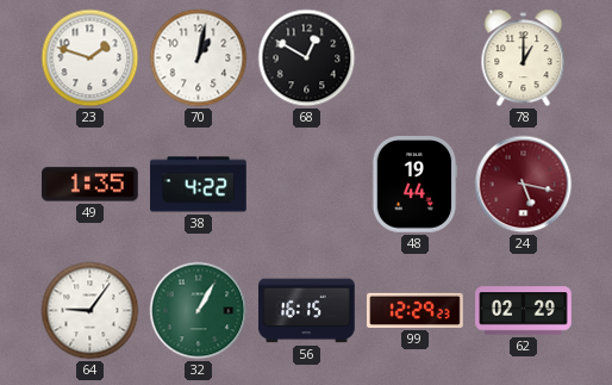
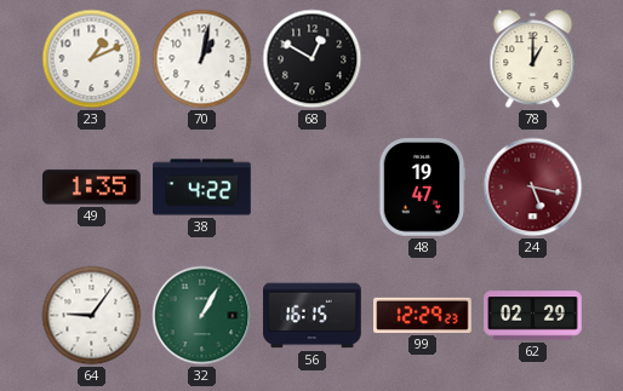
23: 1:48 -> 1:11 (92, 59)
48: 19:44 -> 19:47 (422, 188)
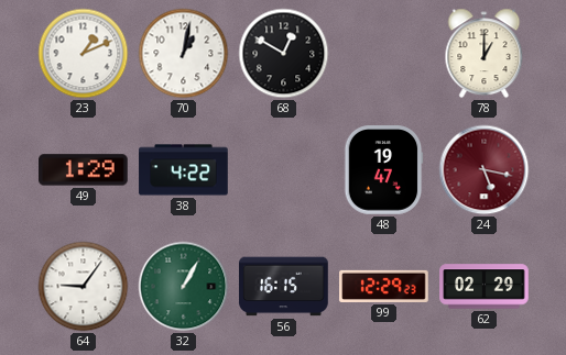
49: 1:35 -> 1:29 (84, 170)
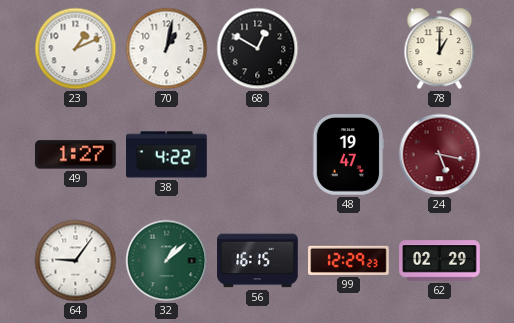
49: 1:29 -> 1:27 (76, 155)
32: 1:05 -> 1:08 (167, 261)
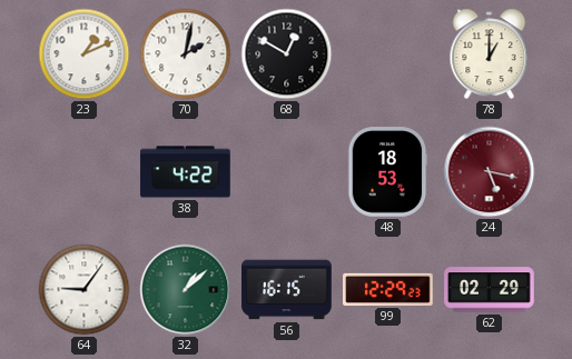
70: 1:02 -> 2:02 (186, 54)
49: 1:27 -> none (76, 155)
48: 19:47 -> 18:53 (387, 172)
